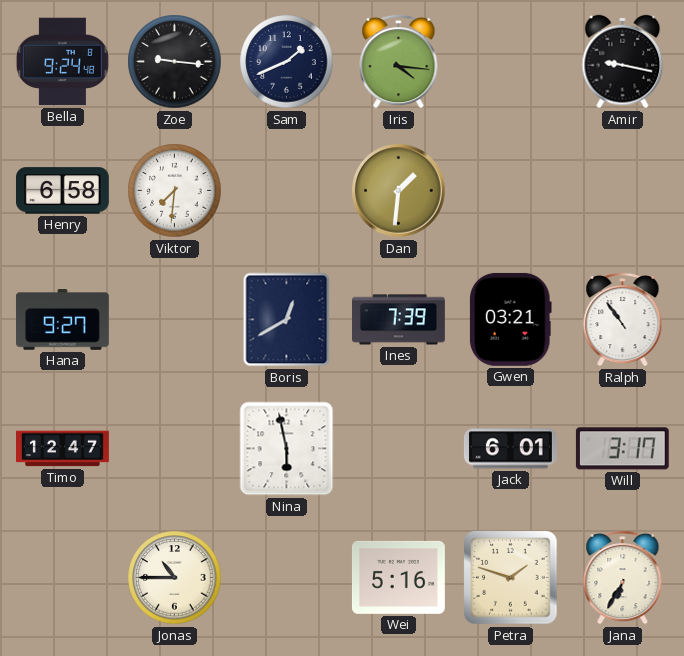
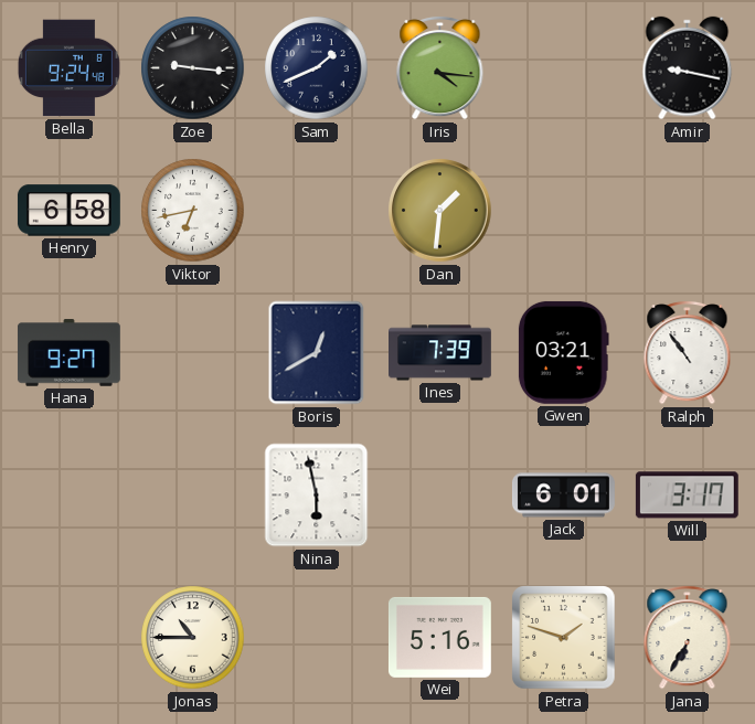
Viktor: 7:31 -> 6:43 (193, 211)
Timo: 12:47 -> none (63, 449)
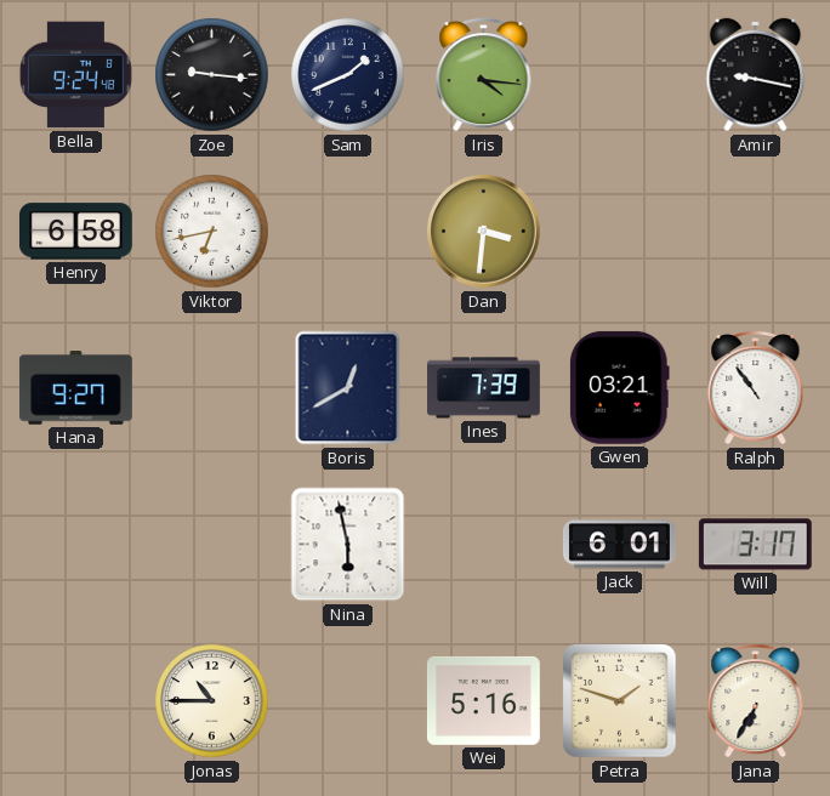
Dan: 1:31 -> 3:31 (484, 232)
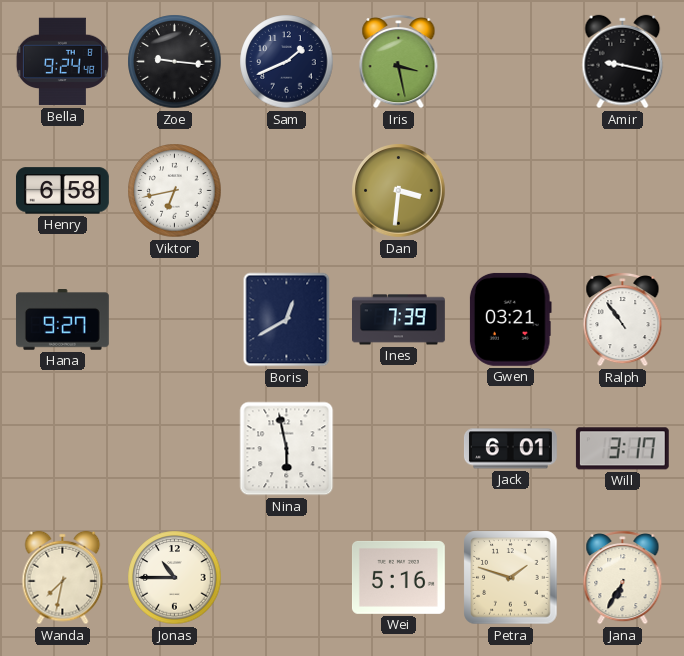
Iris: 4:16 -> 3:28 (399, 61)
Wanda: none -> 7:32 (63, 578)
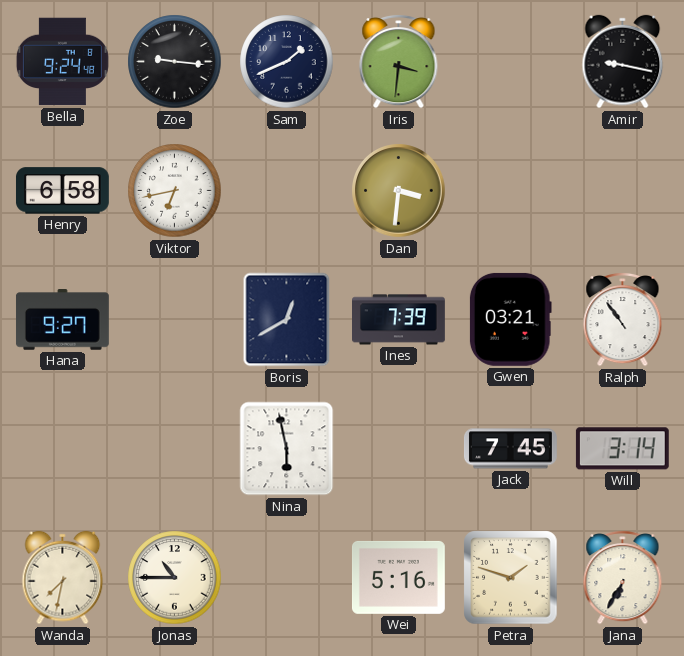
Iris: 3:28 -> 3:31 (399, 61)
Jack: 6:01 -> 7:45 (510, 449)
Will: 3:17 -> 3:14 (622, 449)
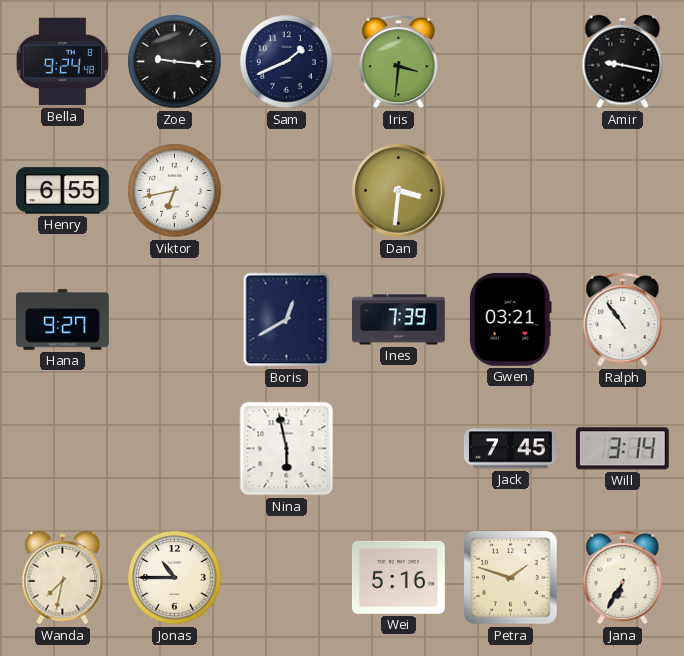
Henry: 6:58 -> 6:55 (62, 191)
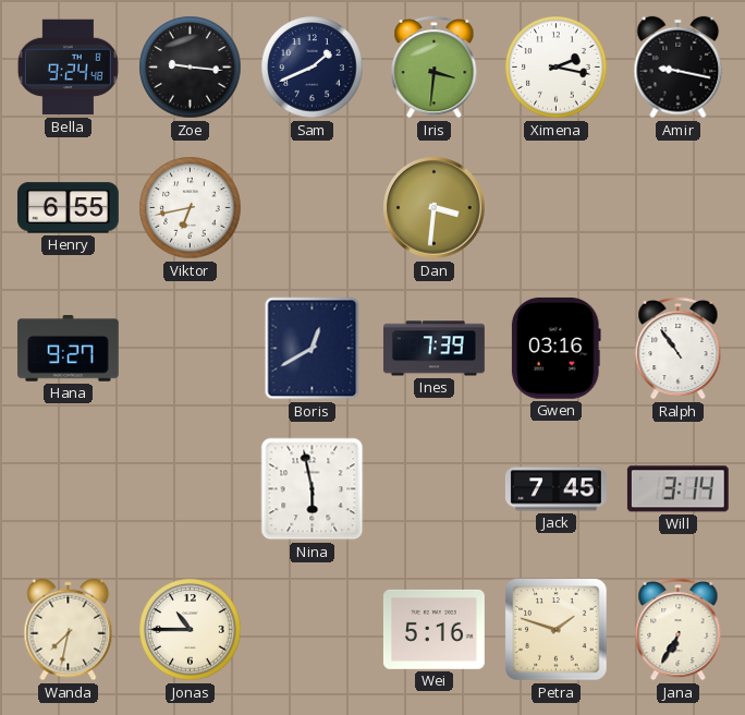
Ximena: none -> 2:17 (557, 68)
Gwen: 03:21 -> 03:16 (555, 348)
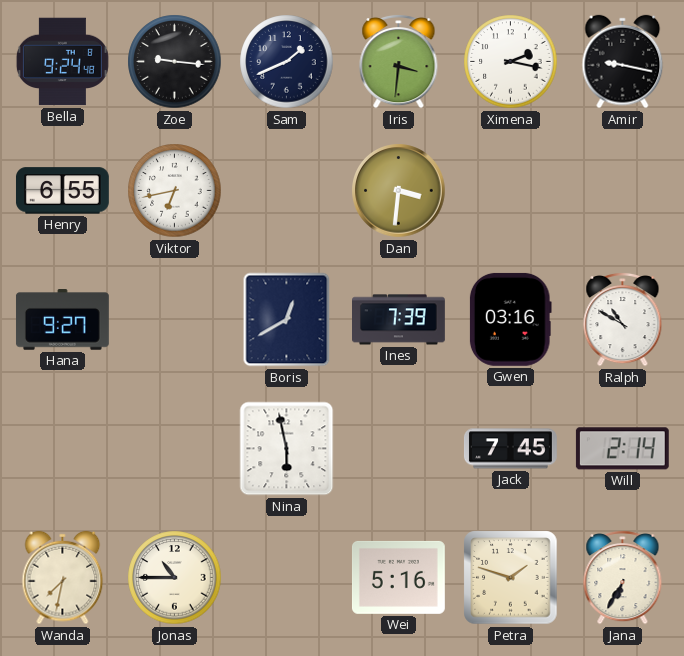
Ralph: 10:54 -> 10:50 (623, 319)
Will: 3:14 -> 2:14 (622, 449)
